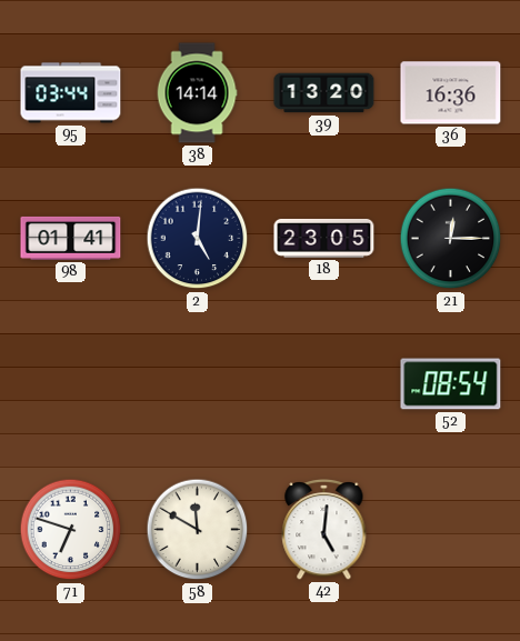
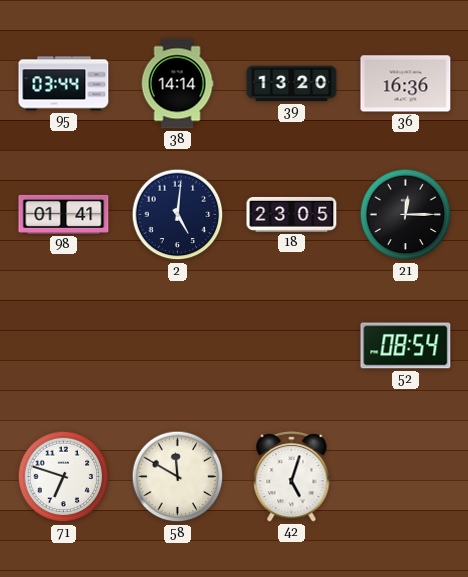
42: 5:01 -> 5:03 (292, 477)
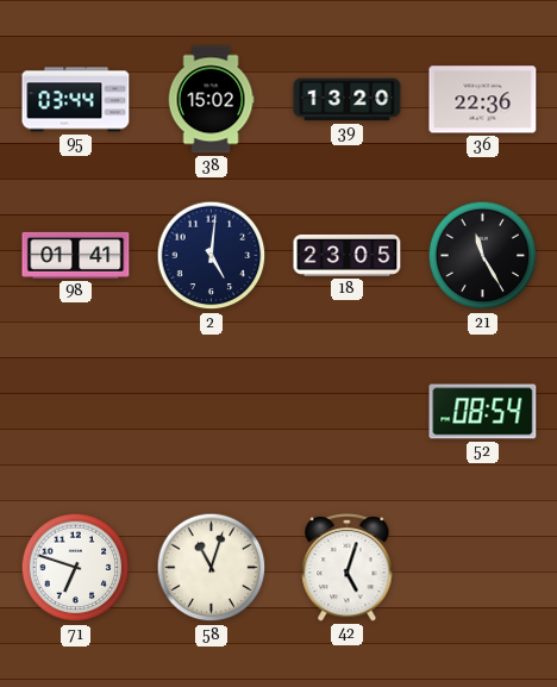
38: 14:14 -> 15:02 (211, 100)
36: 16:36 -> 22:36 (483, 100)
21: 12:15 -> 11:25 (483, 256)
58: 11:50 -> 11:03 (212, 568)
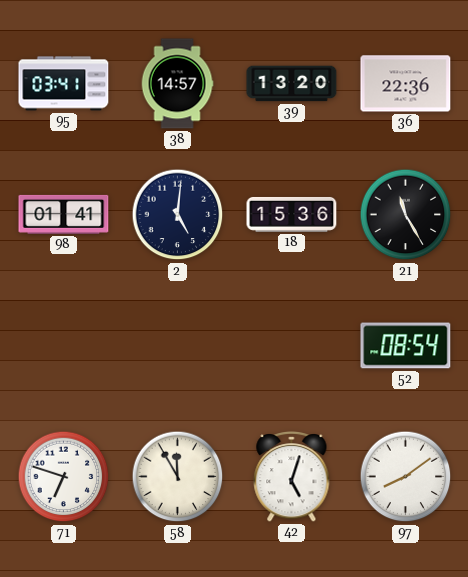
95: 03:44 -> 03:41 (64, 84)
38: 15:02 -> 14:57 (177, 84)
18: 23:05 -> 15:36 (292, 214)
58: 11:03 -> 11:55 (178, 477)
97: none -> 8:09 (406, 477)
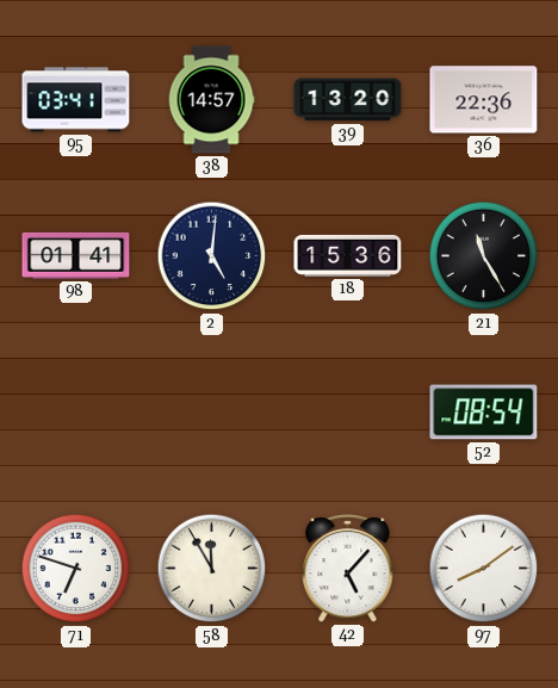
42: 5:03 -> 5:07 (348, 569)
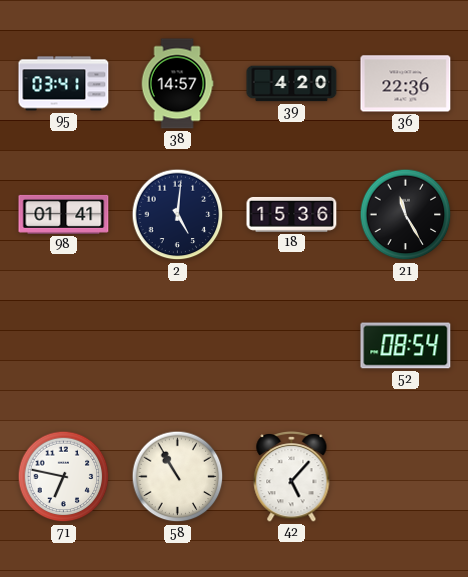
39: 13:20 -> 4:20 (292, 84)
71: 6:48 -> 6:47 (64, 477)
58: 11:55 -> 10:55 (178, 477)
97: 8:09 -> none (484, 569)
